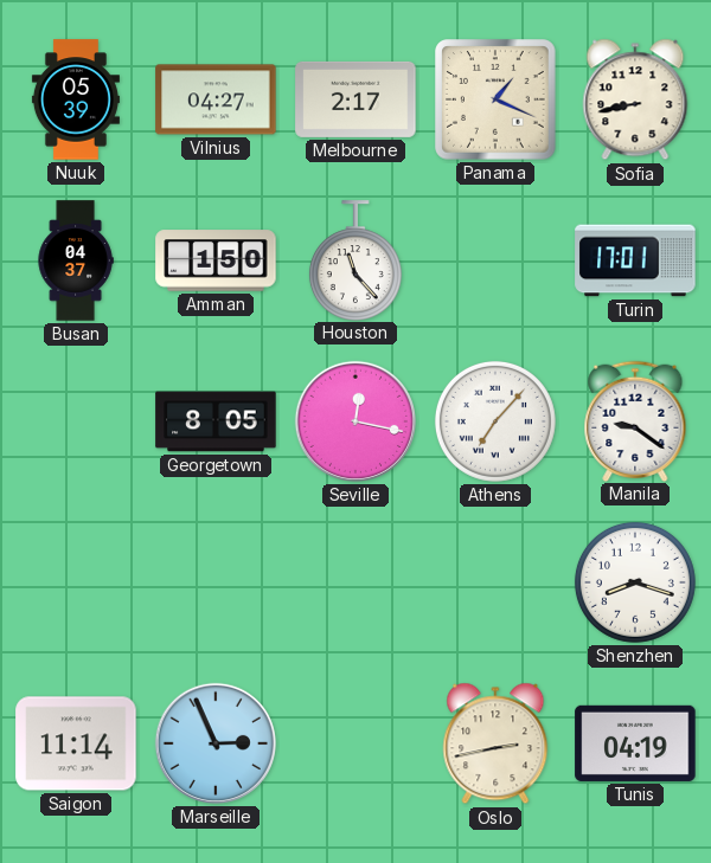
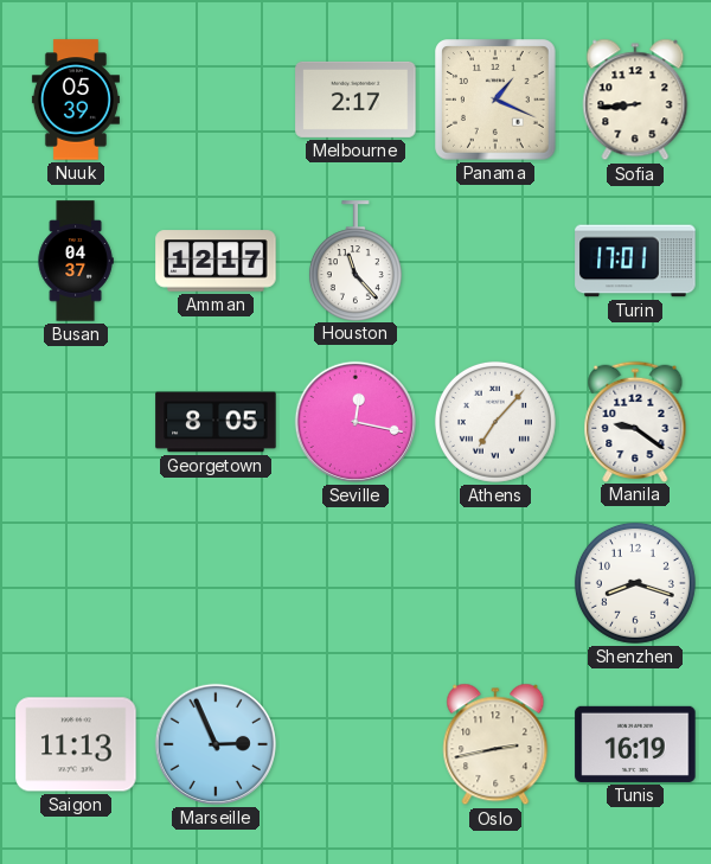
Vilnius: 04:27 -> none (216, 99)
Sofia: 8:43 -> 8:44 (635, 100)
Amman: 1:50 -> 12:17 (216, 261)
Saigon: 11:14 -> 11:13 (76, 744)
Tunis: 04:19 -> 16:19 (635, 744)
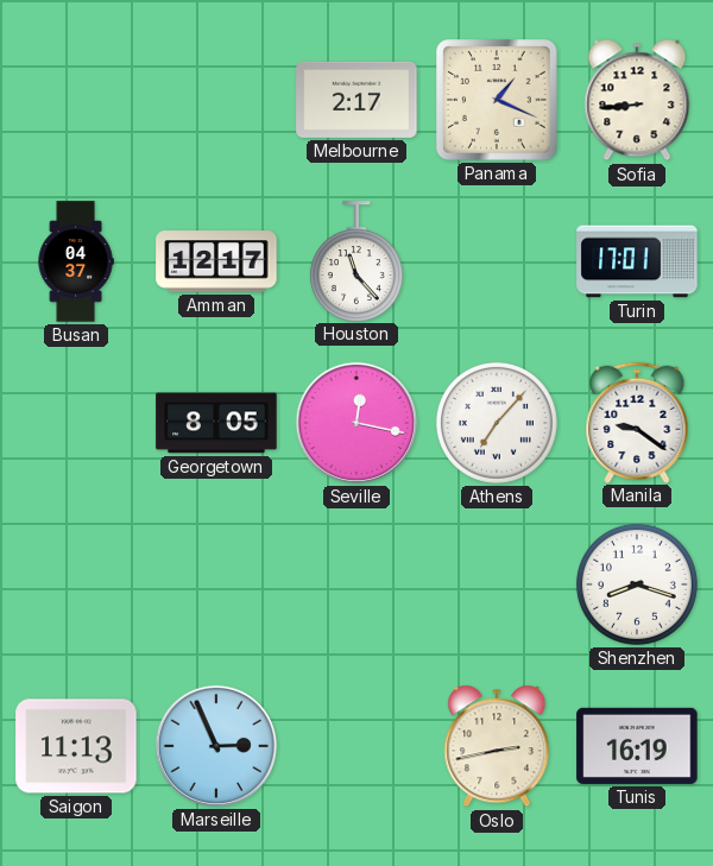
Nuuk: 05:39 -> none (76, 100)
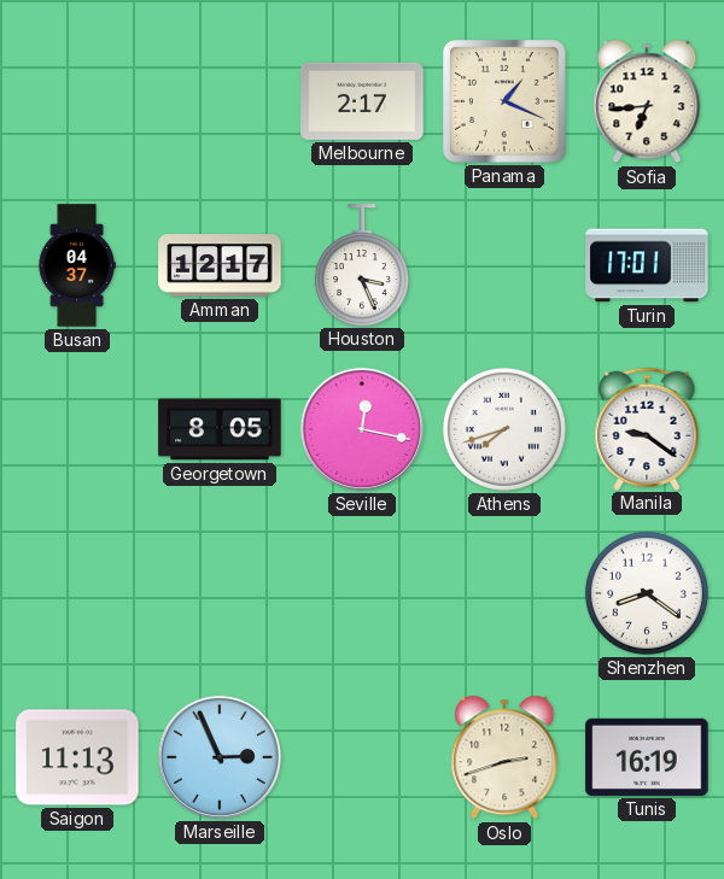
Sofia: 8:44 -> 6:44 (647, 101)
Houston: 11:23 -> 3:26 (362, 265)
Athens: 7:07 -> 7:42 (504, 429)
Shenzhen: 8:18 -> 8:21 (647, 593)
Oslo: 2:43 -> 2:42 (504, 757)
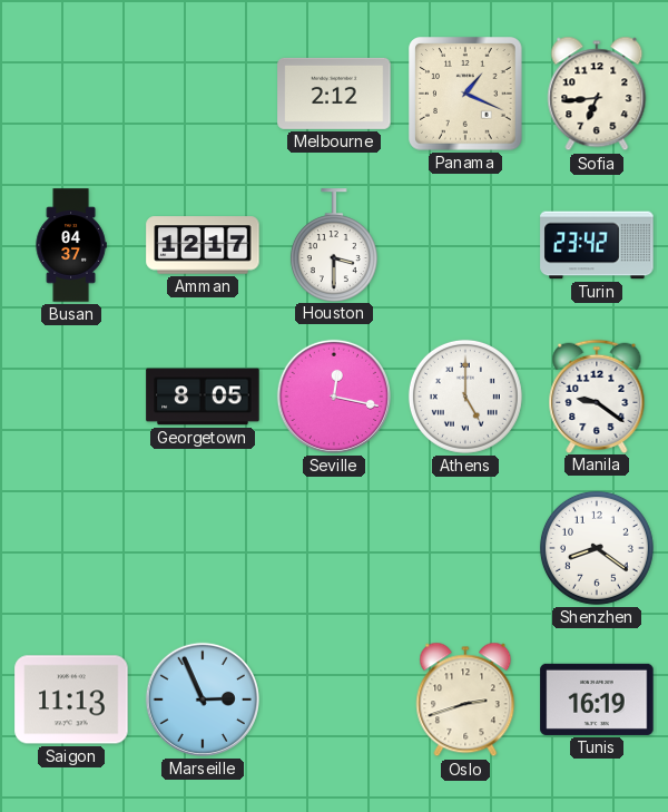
Melbourne: 2:17 -> 2:12 (334, 94)
Houston: 3:26 -> 3:30 (334, 245)
Turin: 17:01 -> 23:42 (597, 245)
Athens: 7:42 -> 5:00 (465, 397)
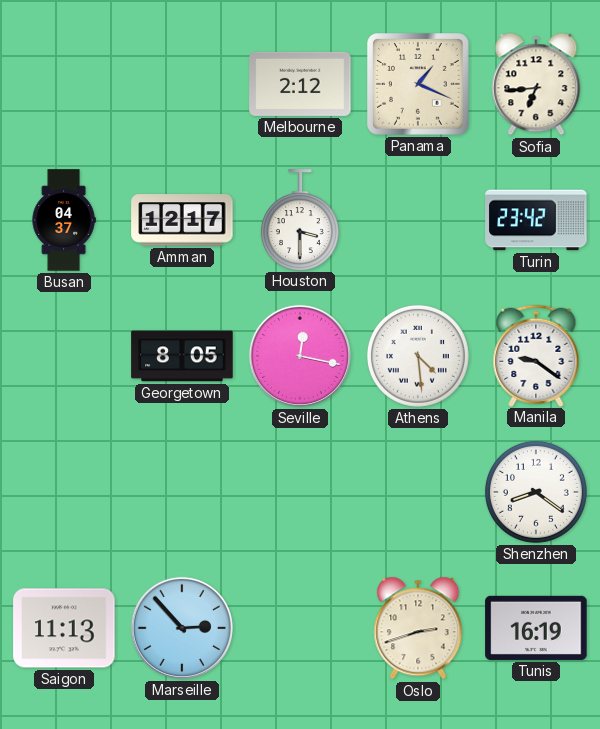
Athens: 5:00 -> 4:29 (418, 356)
Marseille: 2:56 -> 2:53 (182, 628)
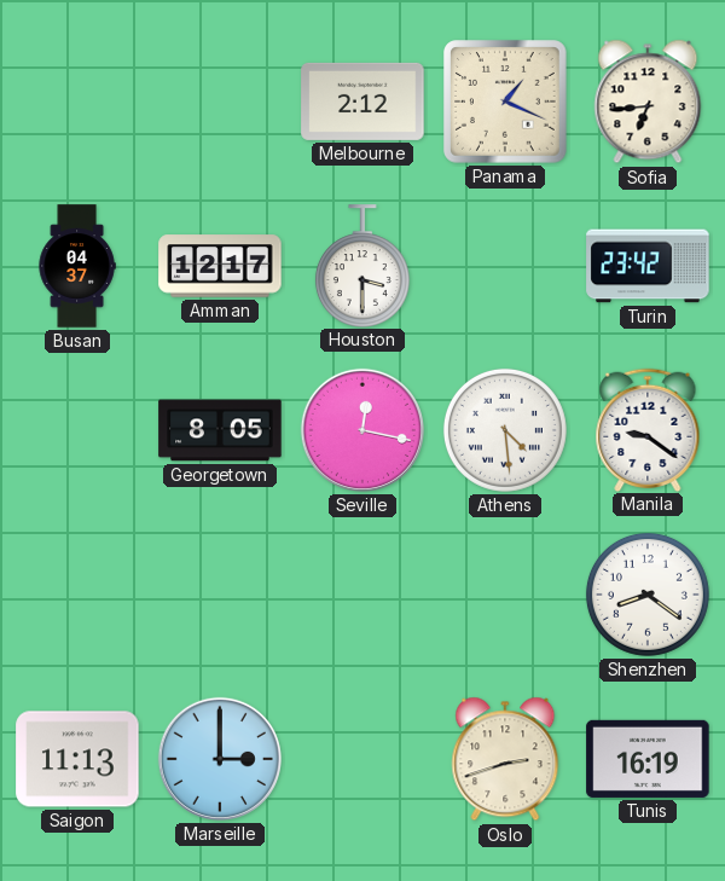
Marseille: 2:53 -> 3:00 (220, 759)
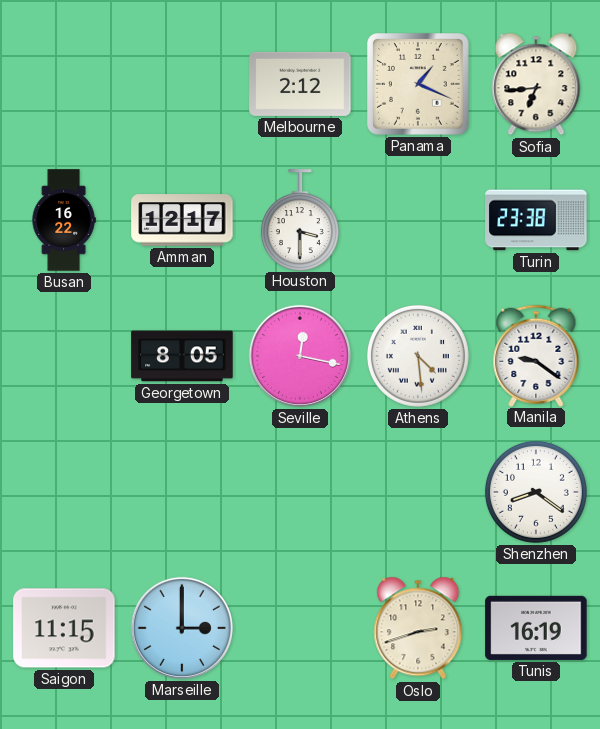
Busan: 04:37 -> 16:22 (64, 220)
Turin: 23:42 -> 23:38 (536, 220)
Saigon: 11:13 -> 11:15 (64, 628)
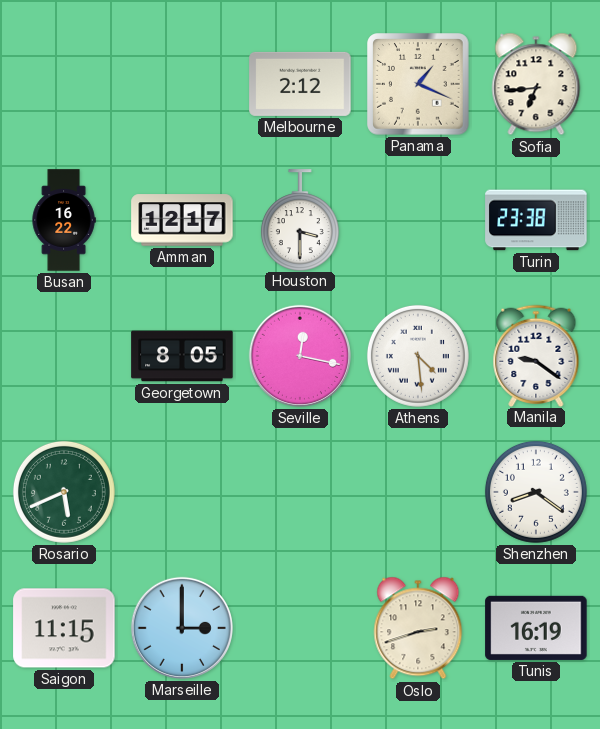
Rosario: none -> 5:41 (64, 492)
